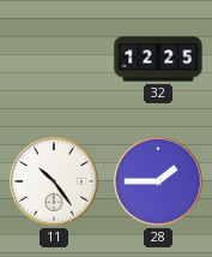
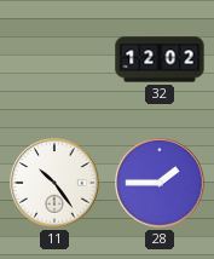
32: 12:25 -> 12:02 (160, 59)
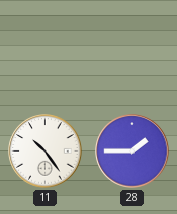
32: 12:02 -> none (160, 59)
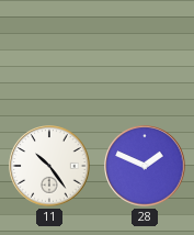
28: 1:45 -> 1:49 (145, 166)
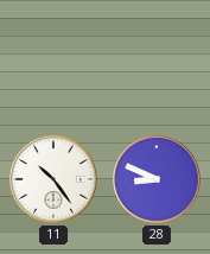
28: 1:49 -> 8:49 (157, 179)
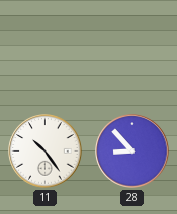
28: 8:49 -> 8:53 (132, 151)
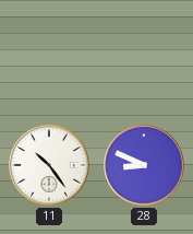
28: 8:53 -> 8:49 (144, 165)
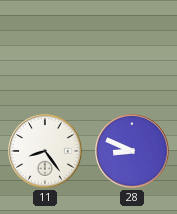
11: 10:24 -> 8:24 (45, 151)
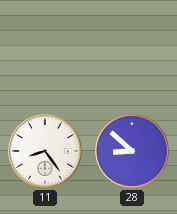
28: 8:49 -> 8:52 (132, 151)
